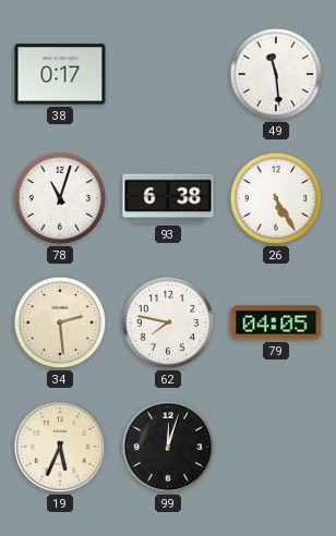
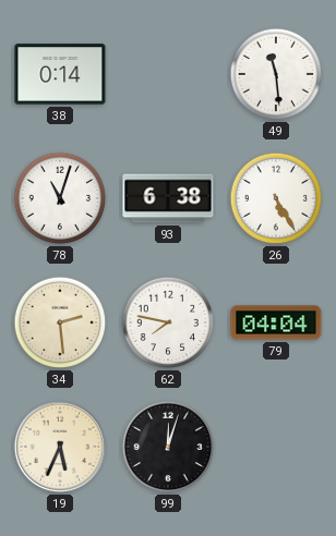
38: 0:17 -> 0:14 (60, 74)
79: 04:05 -> 04:04 (276, 322)
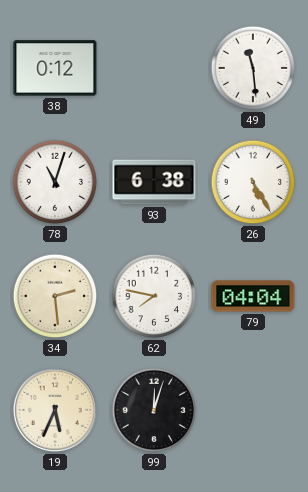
38: 0:14 -> 0:12 (55, 68)
